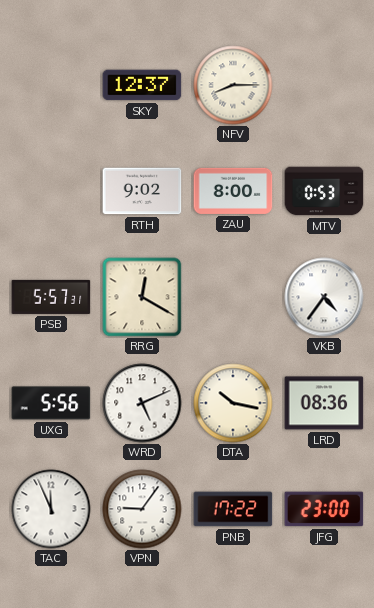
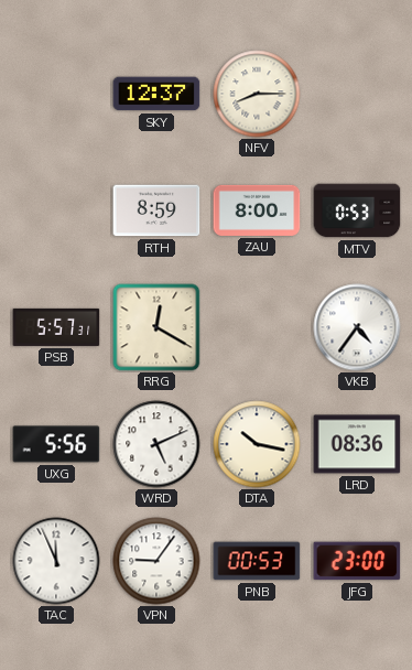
RTH: 9:02 -> 8:59 (156, 210)
PNB: 17:22 -> 00:53 (257, 561)
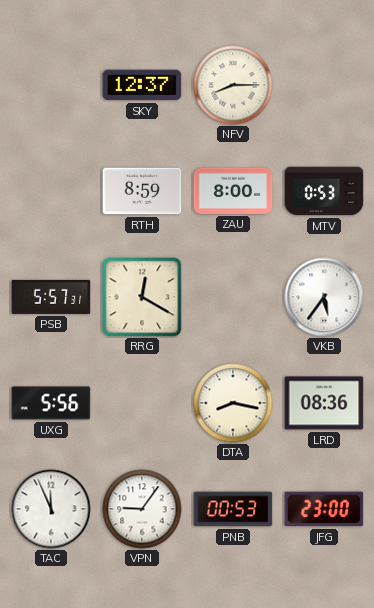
VKB: 4:36 -> 5:36 (324, 297)
WRD: 5:11 -> none (156, 444)
DTA: 10:17 -> 8:17 (233, 403)
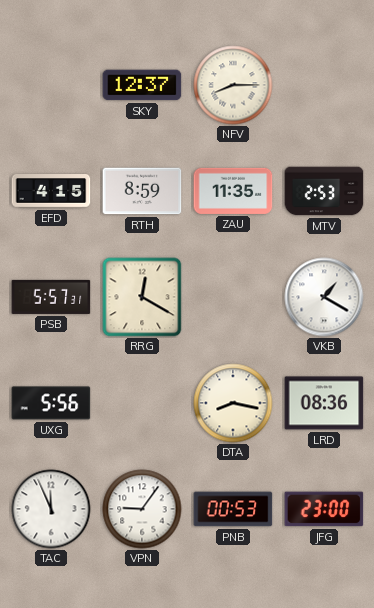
EFD: none -> 4:15 (51, 192)
ZAU: 8:00 -> 11:35 (233, 191)
MTV: 0:53 -> 2:53 (324, 191)
VKB: 5:36 -> 1:20 (324, 297)
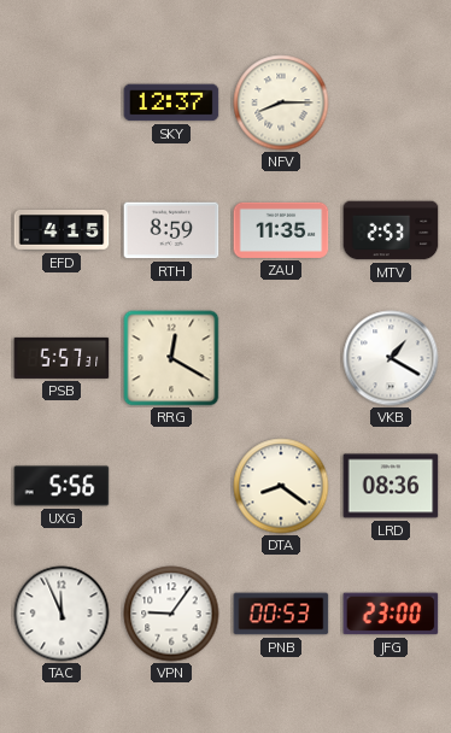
DTA: 8:17 -> 8:21 (281, 486)
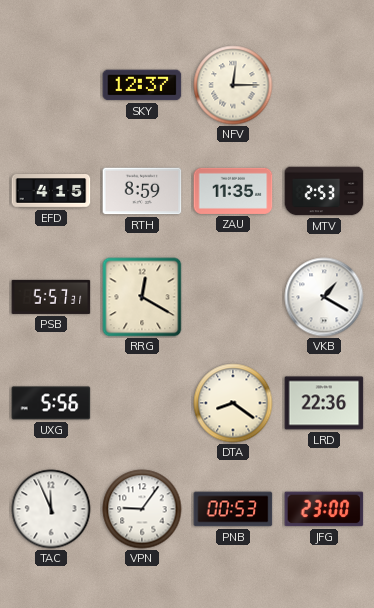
NFV: 8:15 -> 12:15 (233, 85)
LRD: 08:36 -> 22:36 (324, 403)
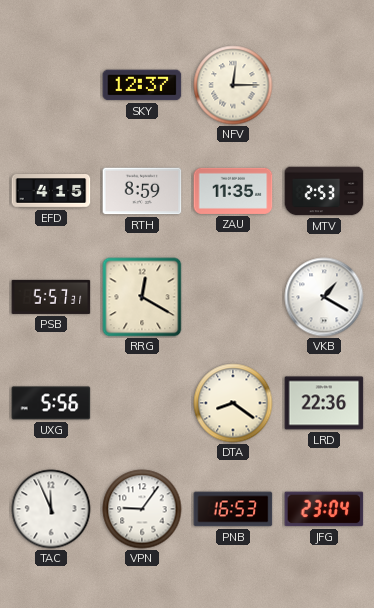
PNB: 00:53 -> 16:53 (233, 509)
JFG: 23:00 -> 23:04 (324, 509)
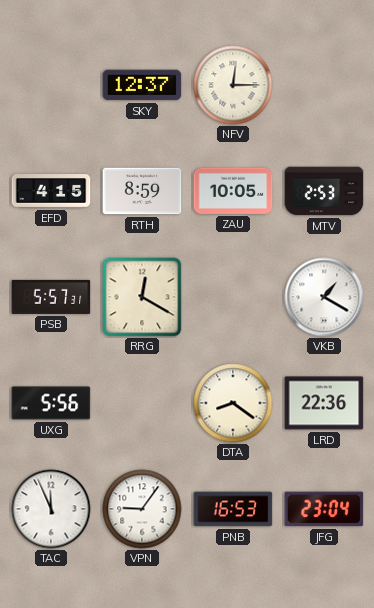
ZAU: 11:35 -> 10:05 (233, 191)
